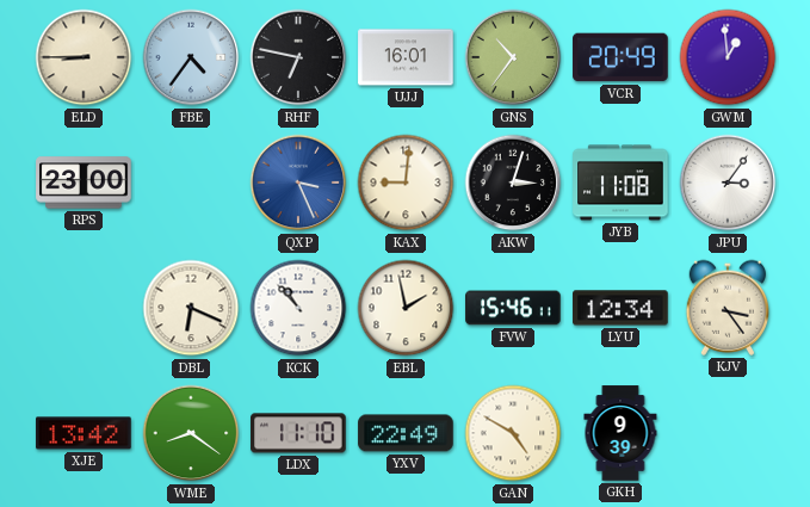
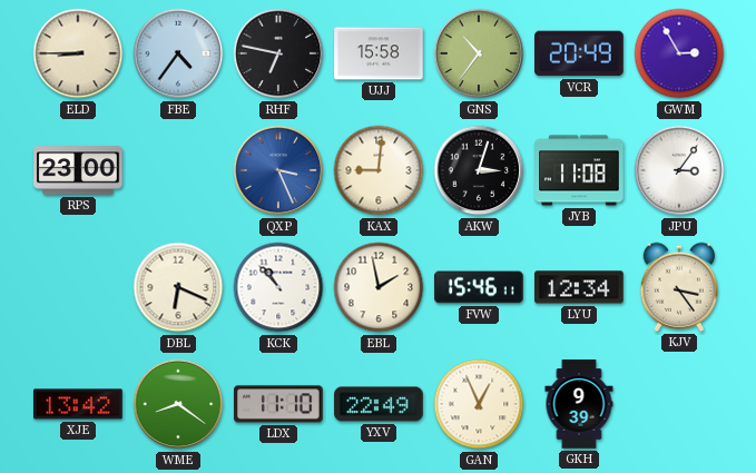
UJJ: 16:01 -> 15:58 (379, 53)
GWM: 12:59 -> 2:55 (679, 53)
GAN: 4:50 -> 12:56 (479, 404)
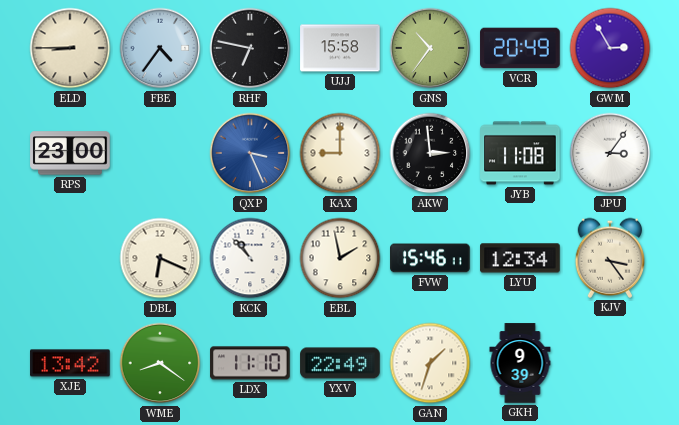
KAX: 9:01 -> 9:00 (340, 153)
AKW: 3:03 -> 2:59 (430, 153)
GAN: 12:56 -> 1:33 (430, 363)
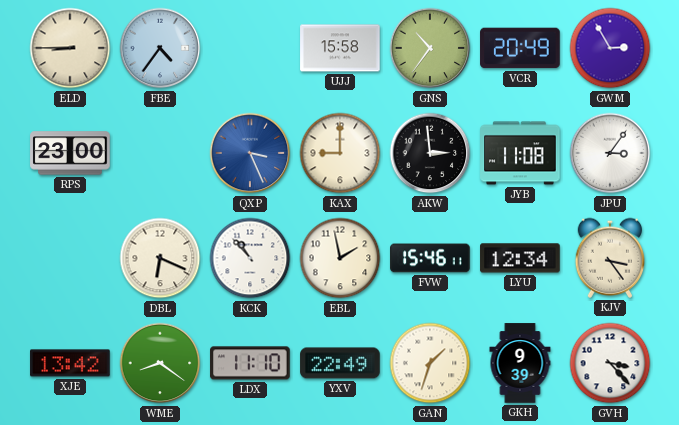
RHF: 6:47 -> none (250, 48)
GVH: none -> 3:23 (610, 363)
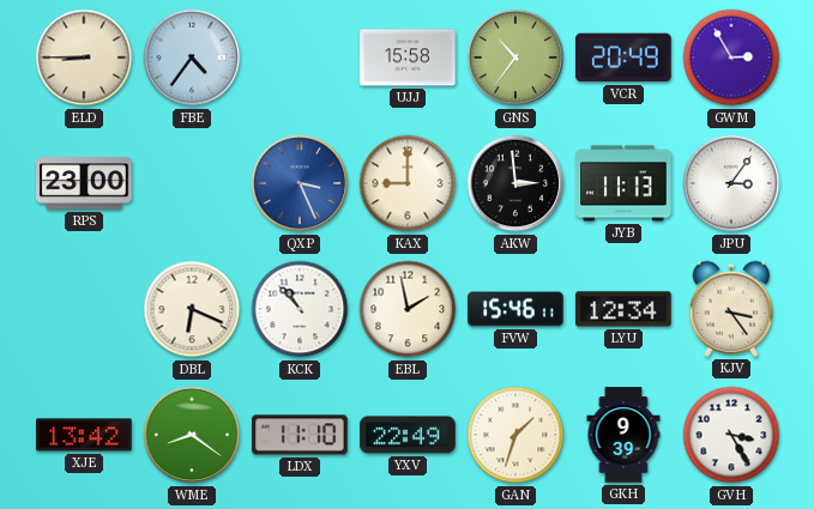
JYB: 11:08 -> 11:13 (623, 183)
GVH: 3:23 -> 3:25 (731, 435)
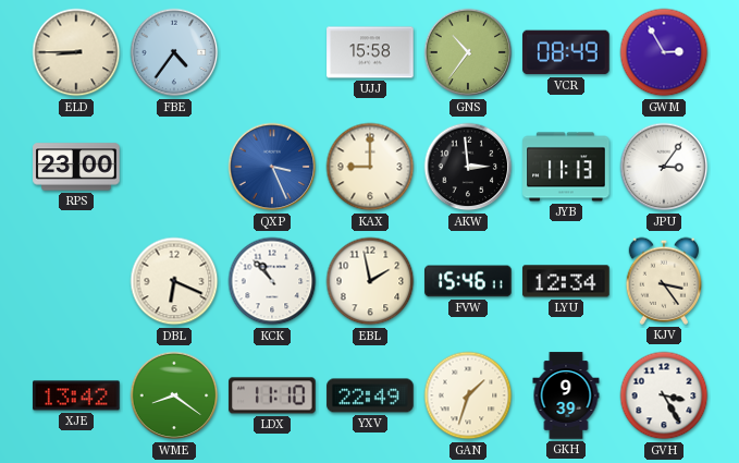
VCR: 20:49 -> 08:49 (566, 52)
